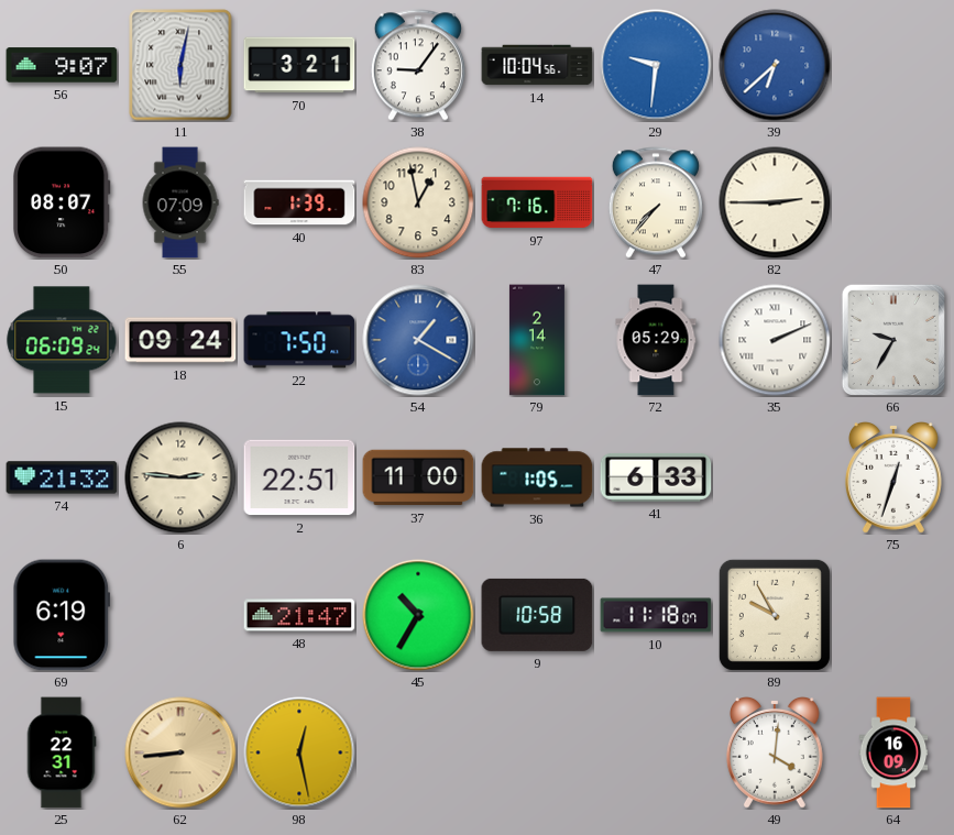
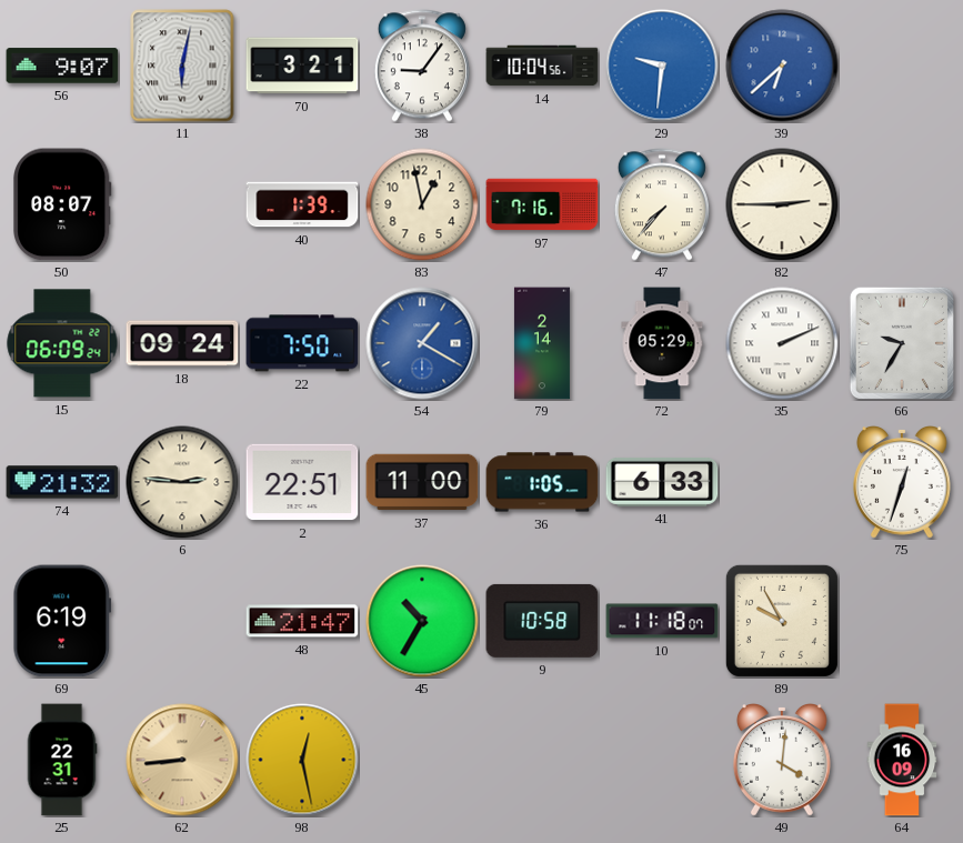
55: 07:09 -> none (180, 202)
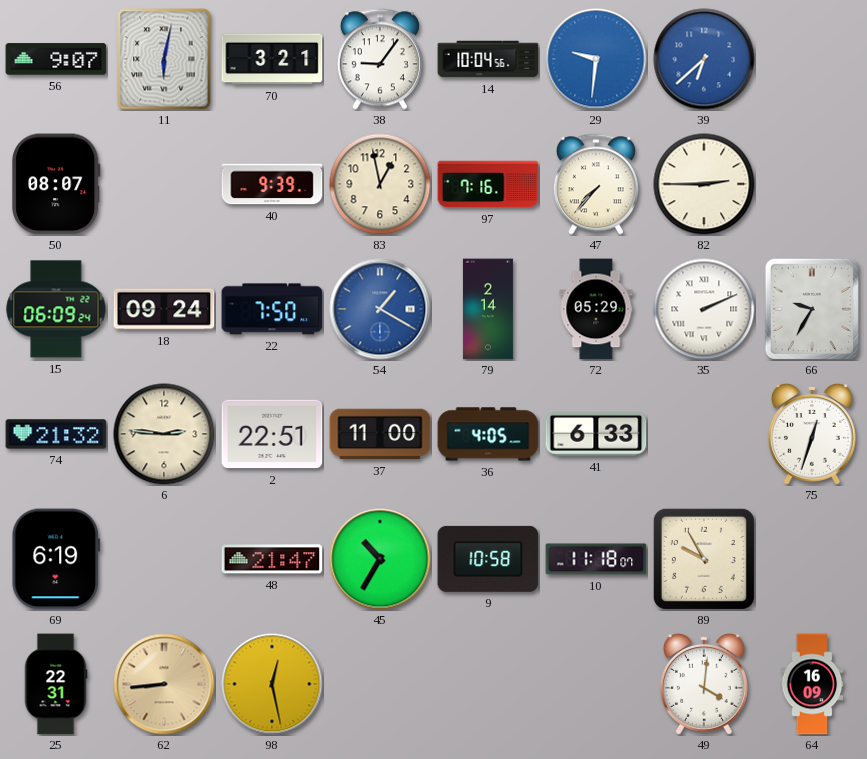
40: 1:39 -> 9:39 (272, 184)
36: 1:05 -> 4:05 (488, 434)
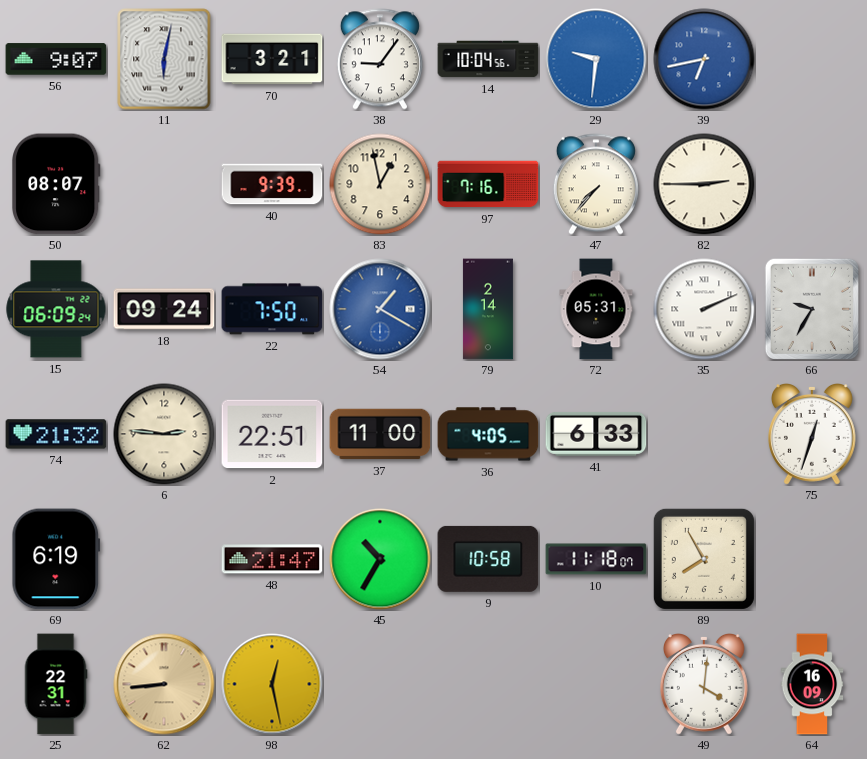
39: 6:38 -> 6:43 (704, 59)
72: 05:29 -> 05:31 (596, 309)
89: 9:55 -> 7:55 (704, 559)
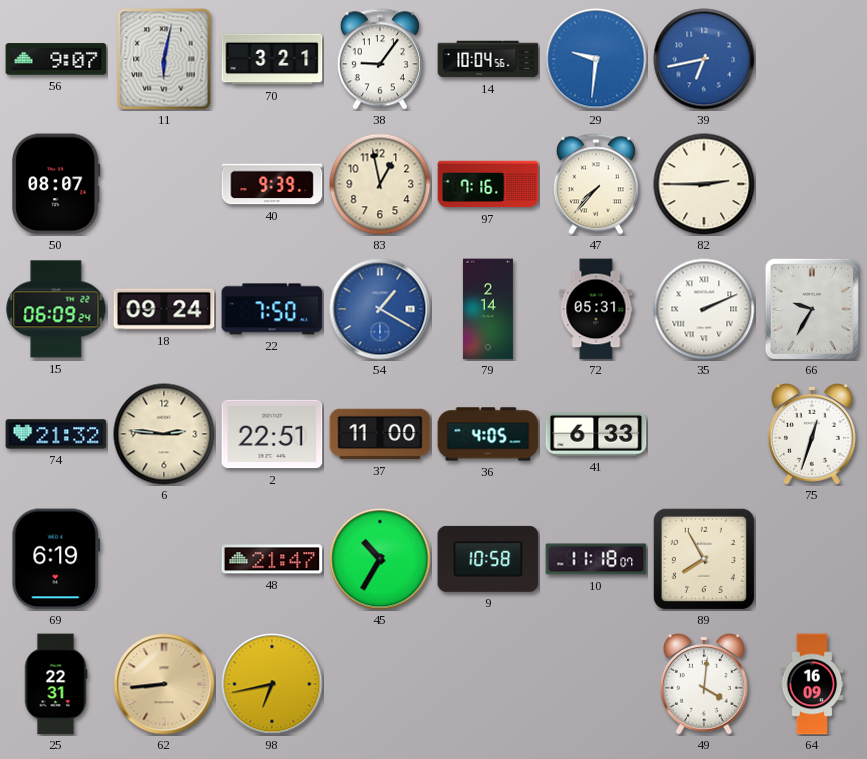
98: 12:28 -> 6:43 (272, 684)
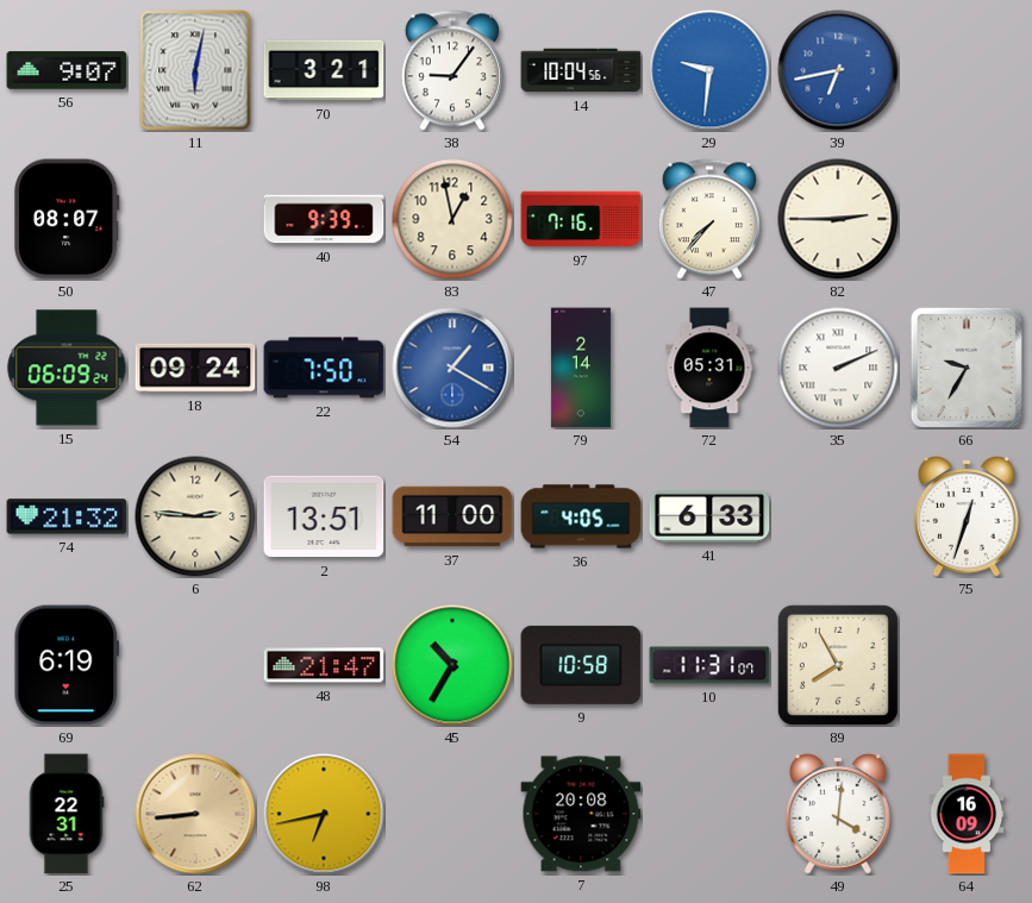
2: 22:51 -> 13:51 (324, 516)
10: 11:18 -> 11:31 (709, 665)
7: none -> 20:08 (581, 814)
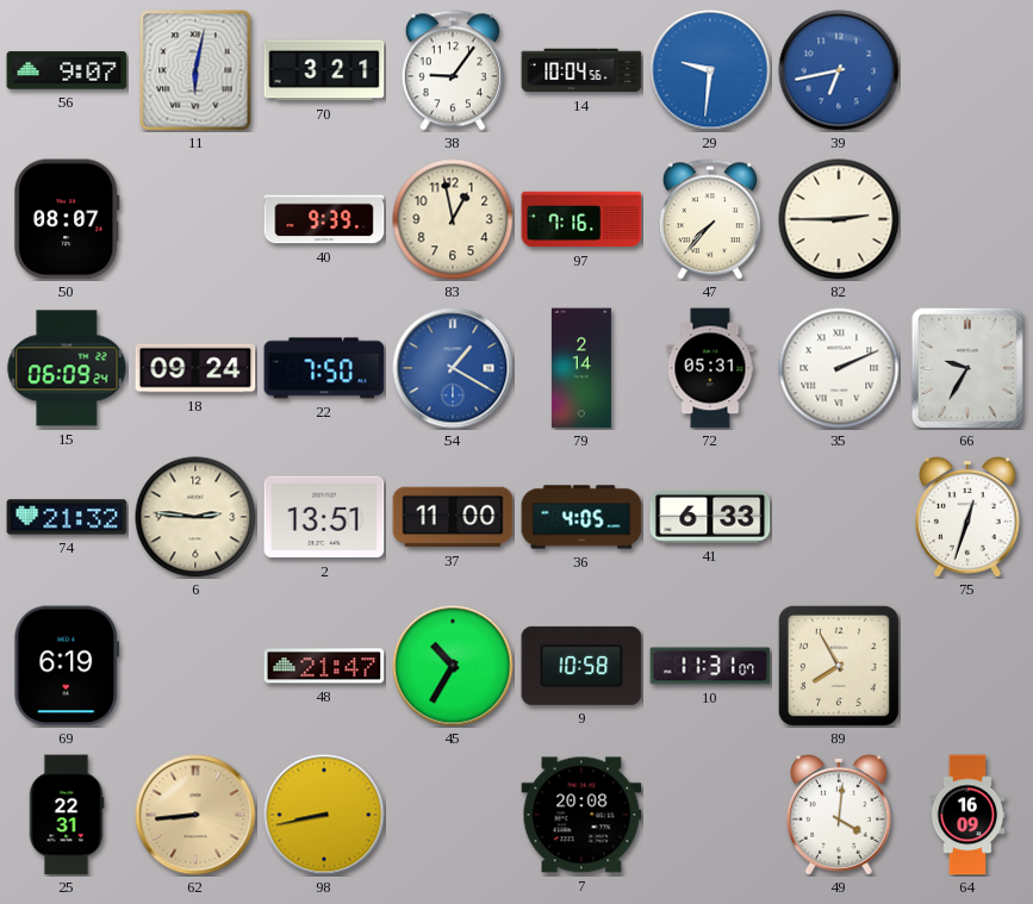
98: 6:43 -> 8:43 (324, 815)
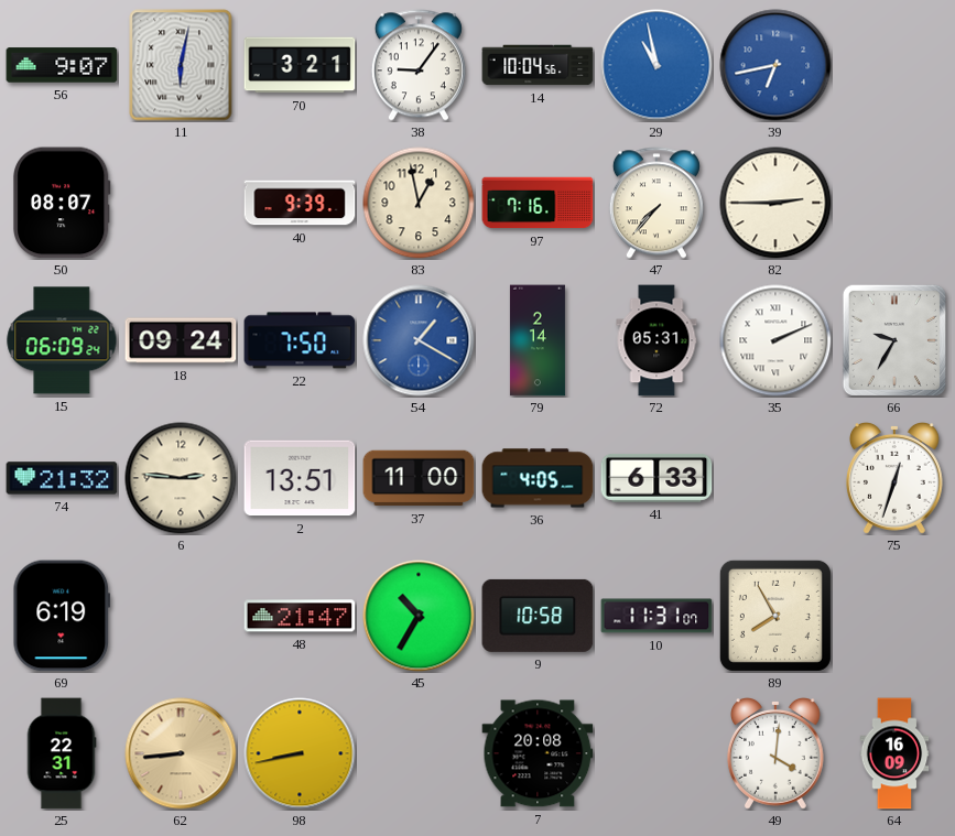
29: 9:31 -> 10:58 (656, 65)
